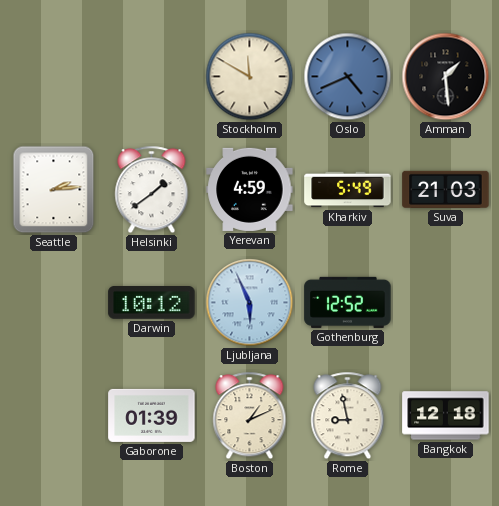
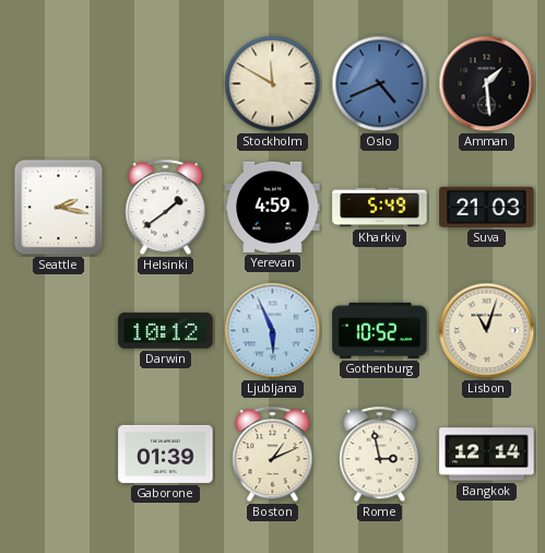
Seattle: 2:14 -> 2:17 (59, 208)
Gothenburg: 12:52 -> 10:52 (380, 330)
Lisbon: none -> 11:03 (487, 331)
Rome: 8:58 -> 2:58 (380, 455)
Bangkok: 12:18 -> 12:14 (487, 455)
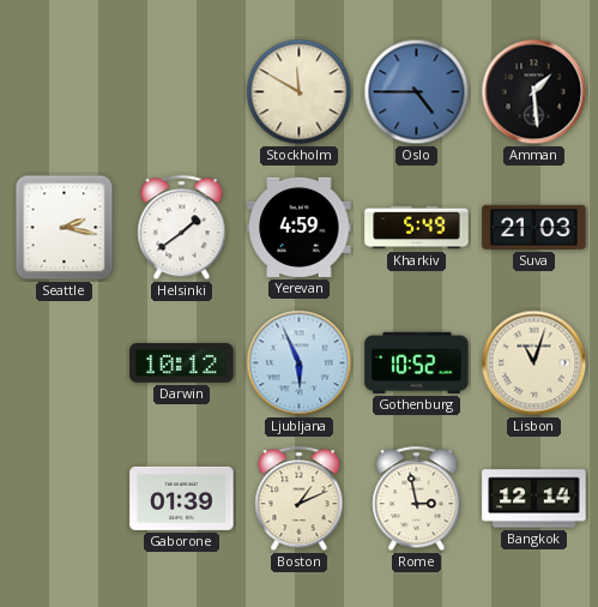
Oslo: 4:41 -> 4:45 (417, 92)
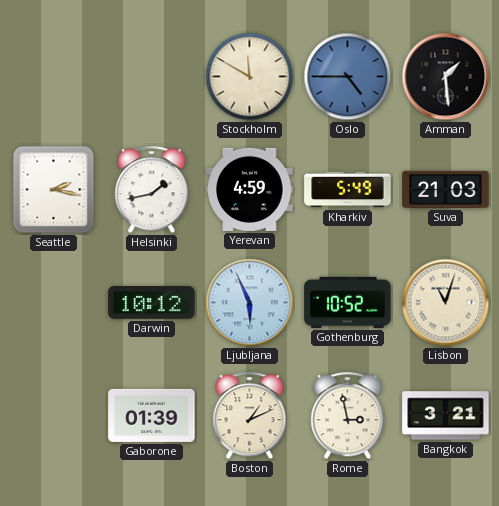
Helsinki: 1:39 -> 1:43 (152, 190)
Bangkok: 12:14 -> 3:21 (446, 416)
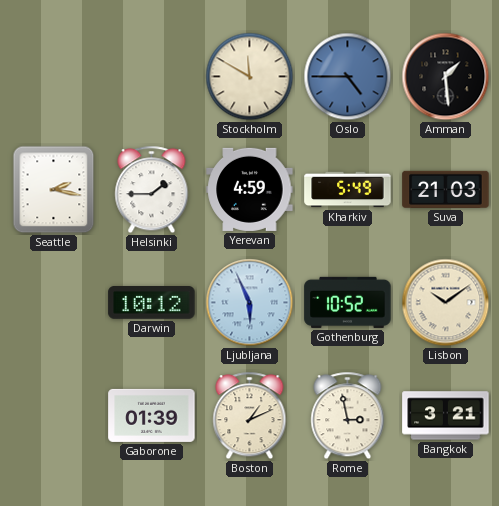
Helsinki: 1:43 -> 1:45 (152, 190)
Lisbon: 11:03 -> 10:09 (446, 303)
